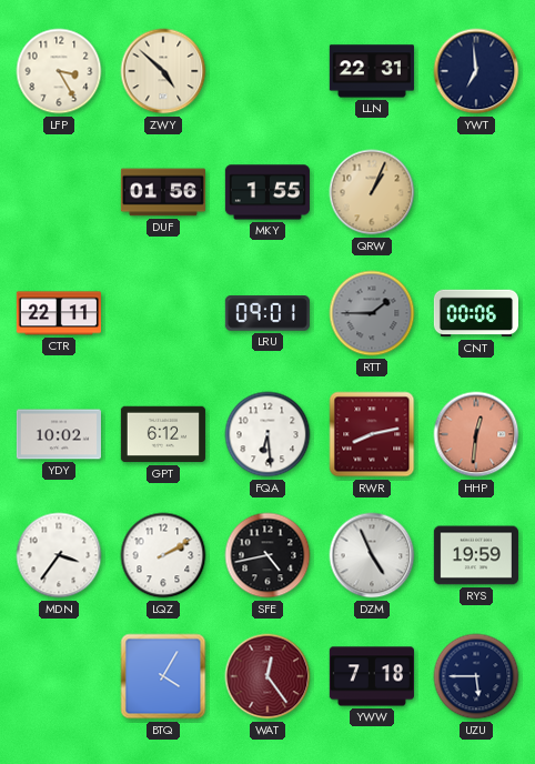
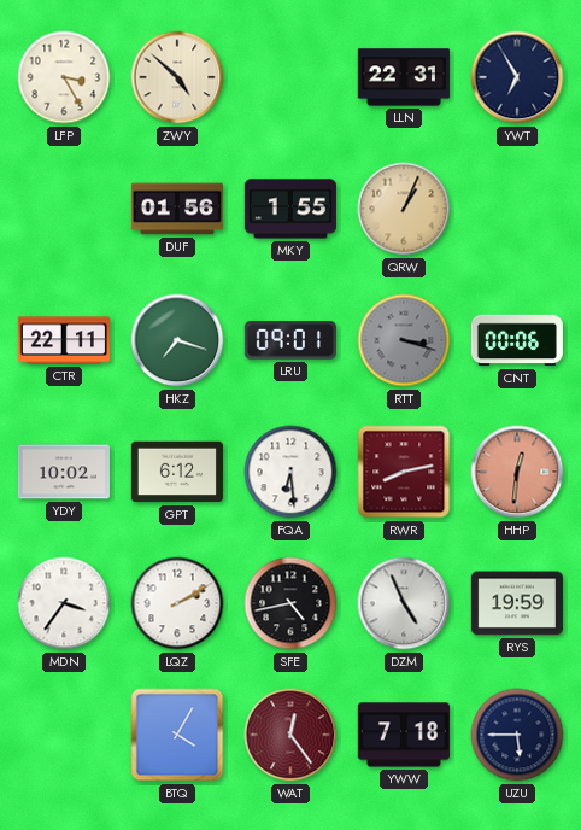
YWT: 6:59 -> 6:55 (517, 77)
HKZ: none -> 7:18 (177, 340)
RTT: 1:45 -> 3:18 (404, 340)
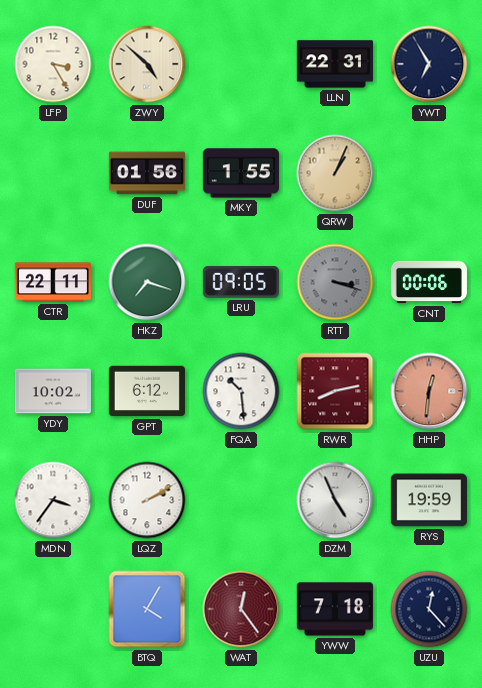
LRU: 09:01 -> 09:05 (241, 282)
FQA: 6:29 -> 10:29 (241, 391)
SFE: 4:43 -> none (290, 603)
UZU: 5:45 -> 12:23 (429, 609)
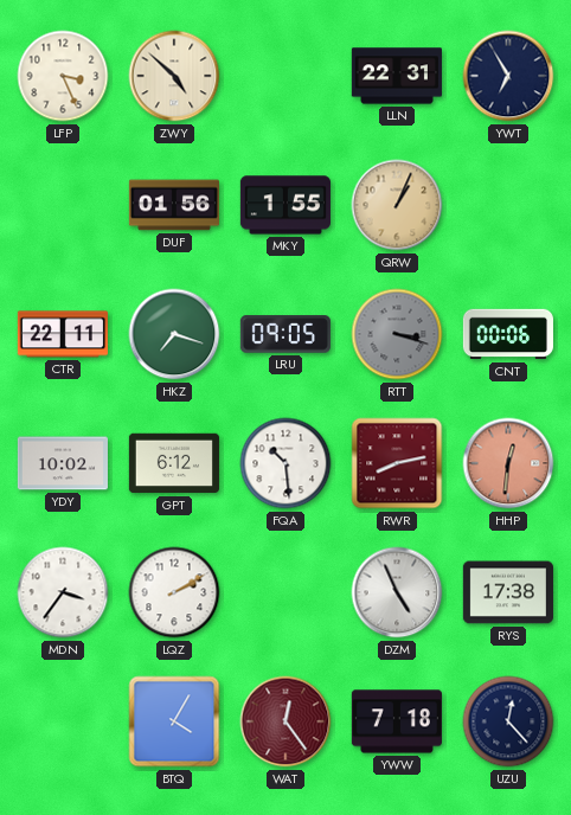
LFP: 3:25 -> 3:26 (63, 76)
RYS: 19:59 -> 17:38 (508, 592)
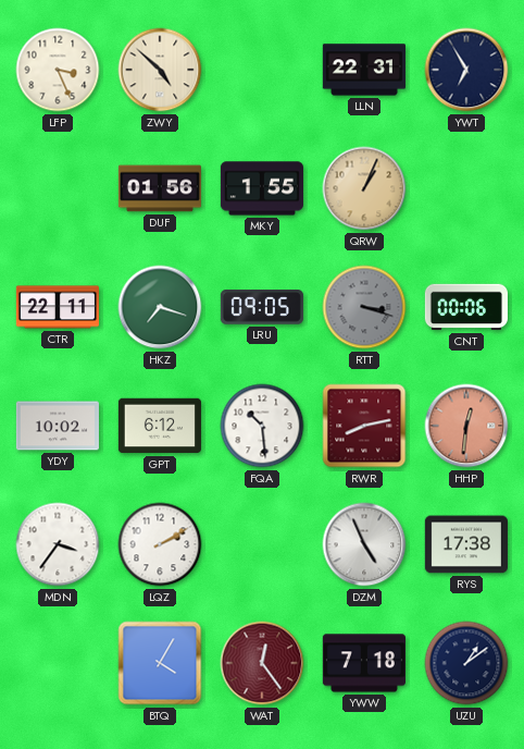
UZU: 12:23 -> 1:09 (466, 663)
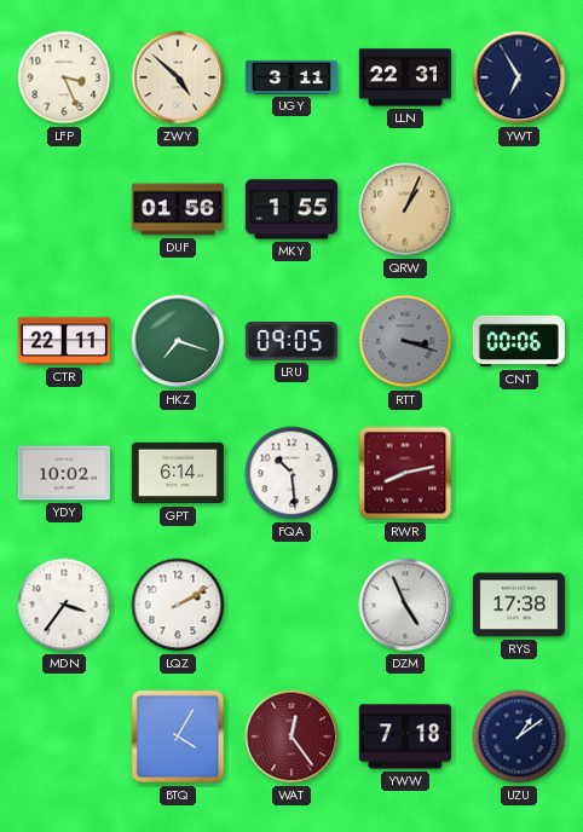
UGY: none -> 3:11 (291, 77)
GPT: 6:12 -> 6:14 (178, 473)
HHP: 12:31 -> none (466, 426)
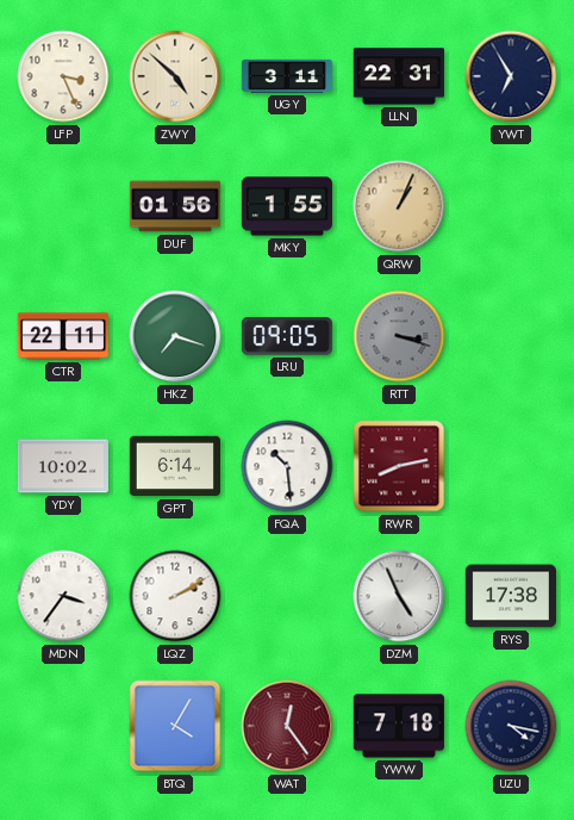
CNT: 00:06 -> none (519, 341)
UZU: 1:09 -> 4:17 (511, 726)
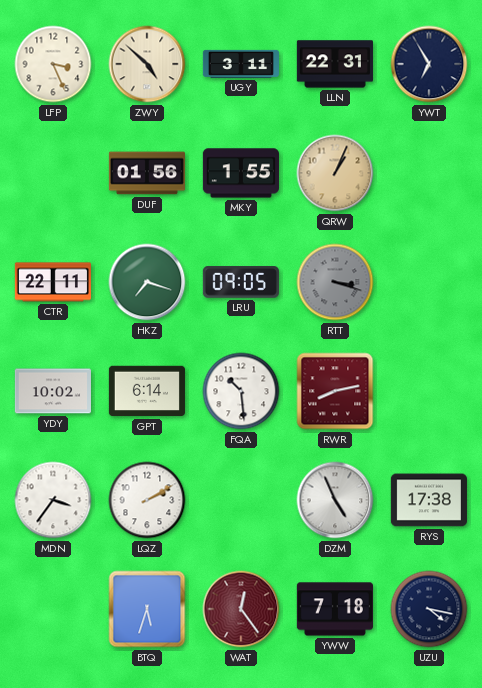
BTQ: 4:05 -> 5:33 (147, 609)
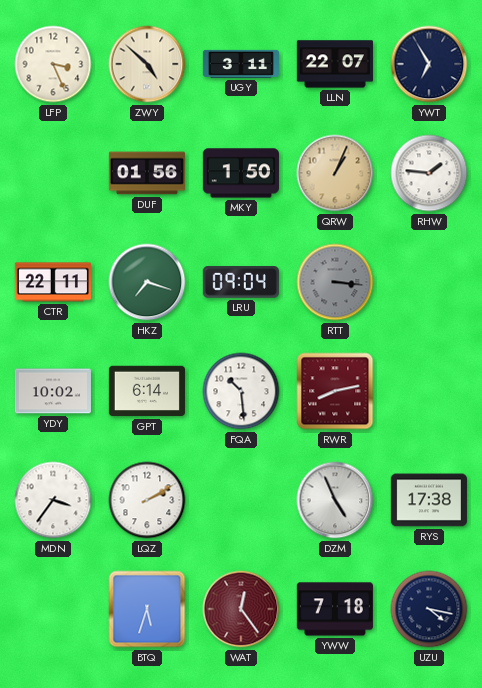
LLN: 22:31 -> 22:07 (335, 64)
MKY: 1:55 -> 1:50 (241, 173)
RHW: none -> 1:46 (429, 173)
LRU: 09:05 -> 09:04 (241, 282)
RTT: 3:18 -> 3:16 (335, 282)
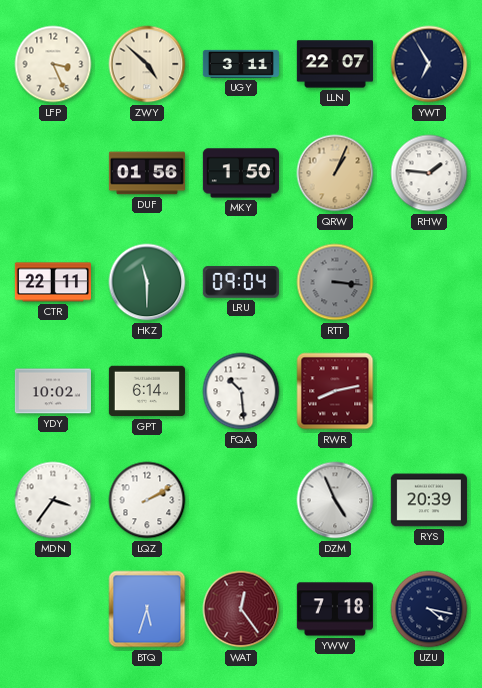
HKZ: 7:18 -> 11:30 (147, 282)
RYS: 17:38 -> 20:39 (429, 500)
